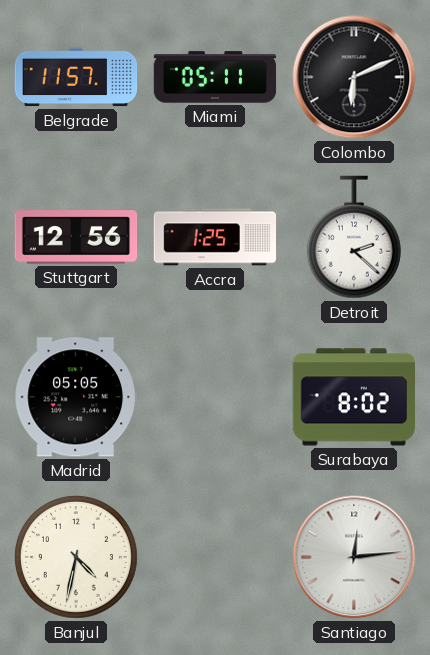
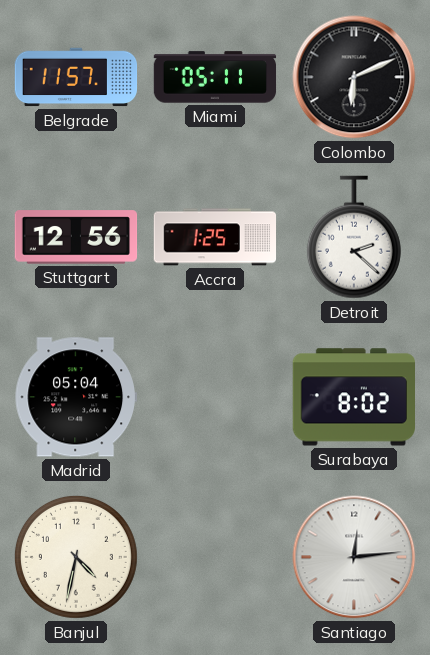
Madrid: 05:05 -> 05:04 (75, 397)
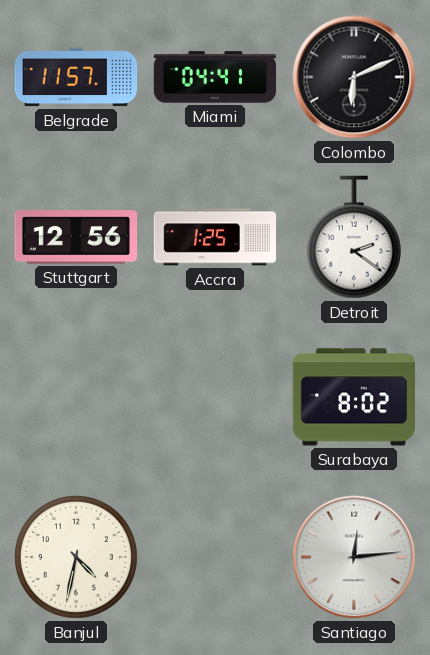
Miami: 05:11 -> 04:41 (215, 77)
Detroit: 2:22 -> 2:21 (354, 237)
Madrid: 05:04 -> none (75, 397)
